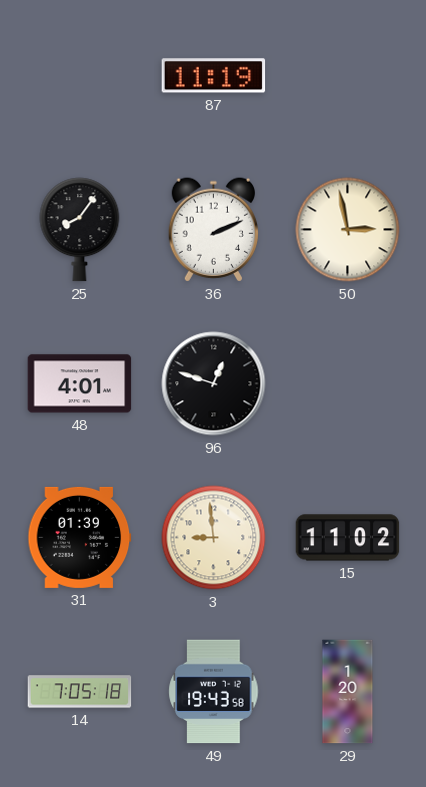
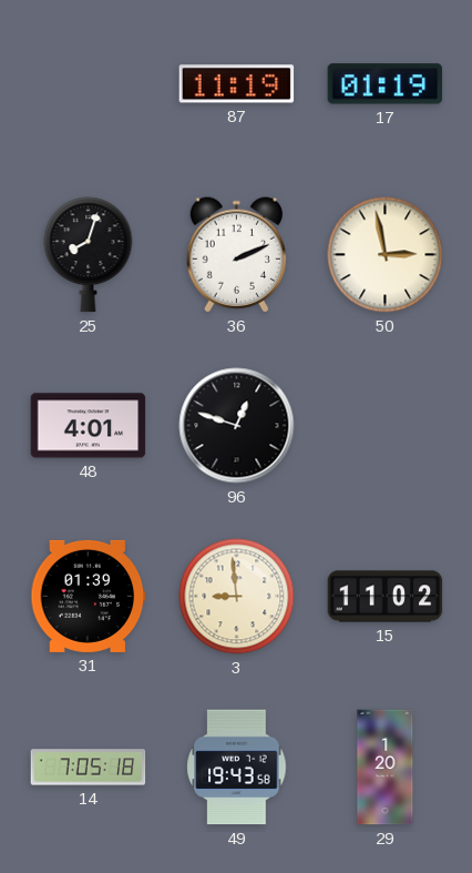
17: none -> 01:19 (386, 84)
25: 8:06 -> 8:03 (89, 255)
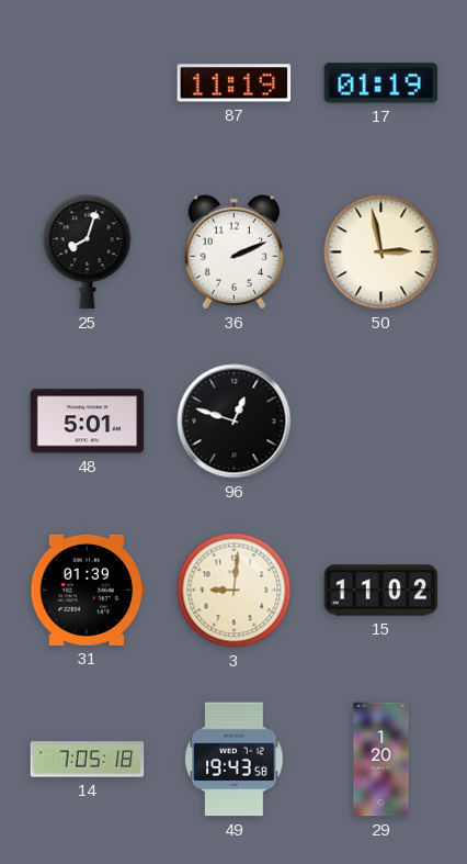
48: 4:01 -> 5:01 (88, 422)
3: 8:59 -> 9:01 (235, 591)
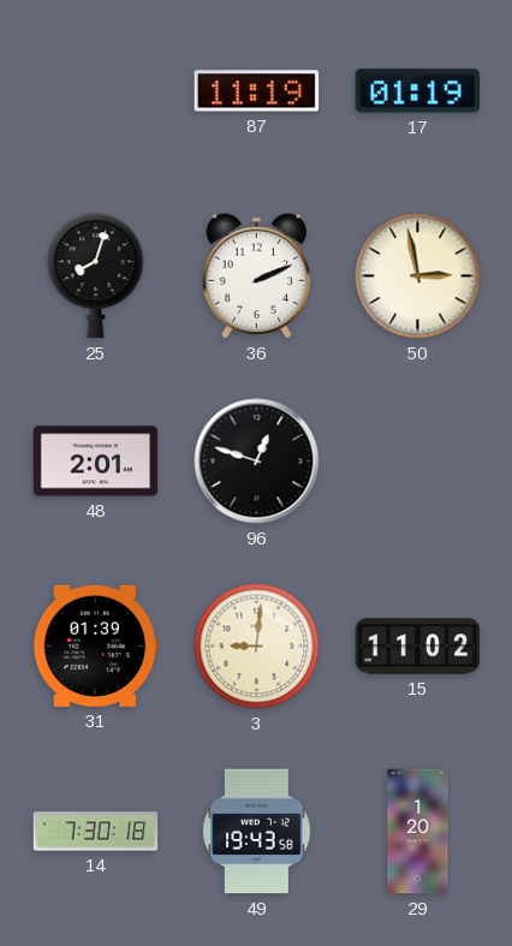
48: 5:01 -> 2:01 (96, 462)
14: 7:05 -> 7:30 (96, 832)
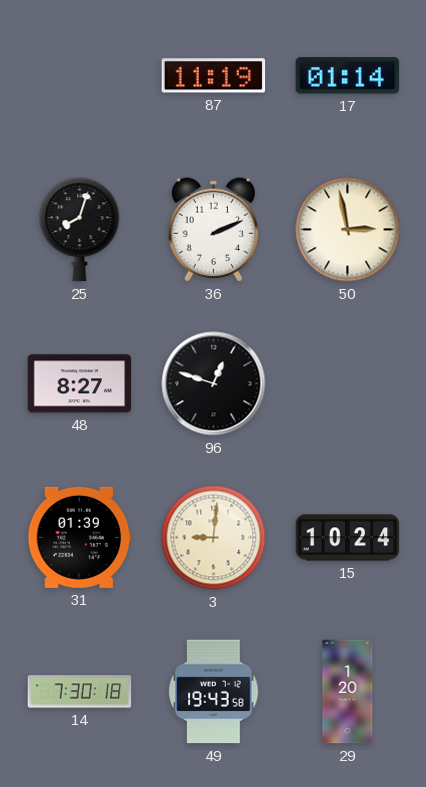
17: 01:19 -> 01:14 (348, 76)
48: 2:01 -> 8:27 (80, 384)
15: 11:02 -> 10:24 (348, 538)
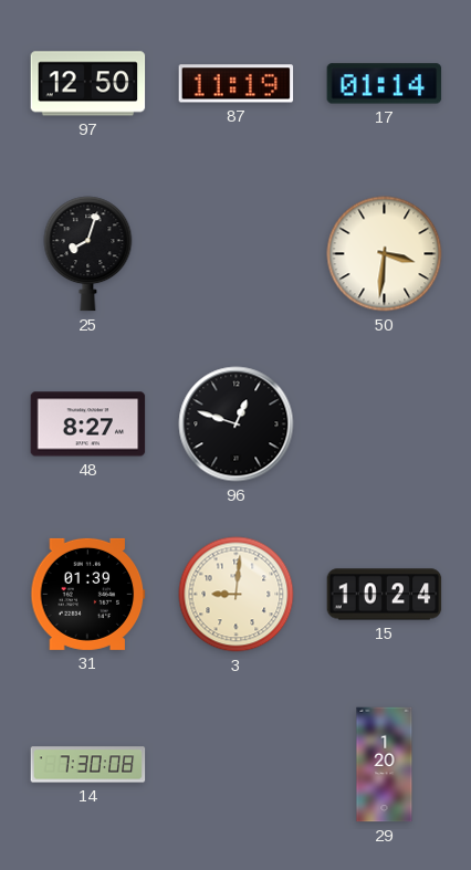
97: none -> 12:50 (88, 84)
36: 2:11 -> none (213, 230)
50: 2:58 -> 3:31 (385, 254)
14: 7:30:18 -> 7:30:08 (88, 765)
49: 19:43 -> none (214, 692)
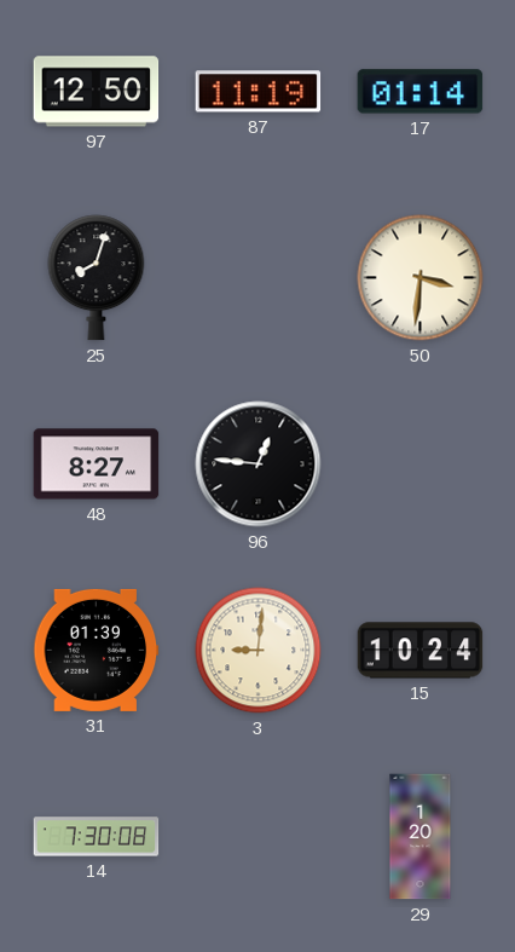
96: 12:48 -> 12:46 (259, 465)
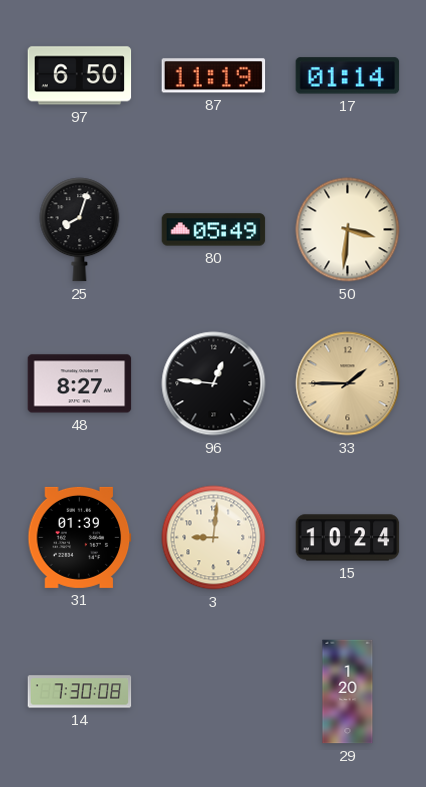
97: 12:50 -> 6:50 (80, 76)
80: none -> 05:49 (214, 230)
33: none -> 1:45 (348, 384)
